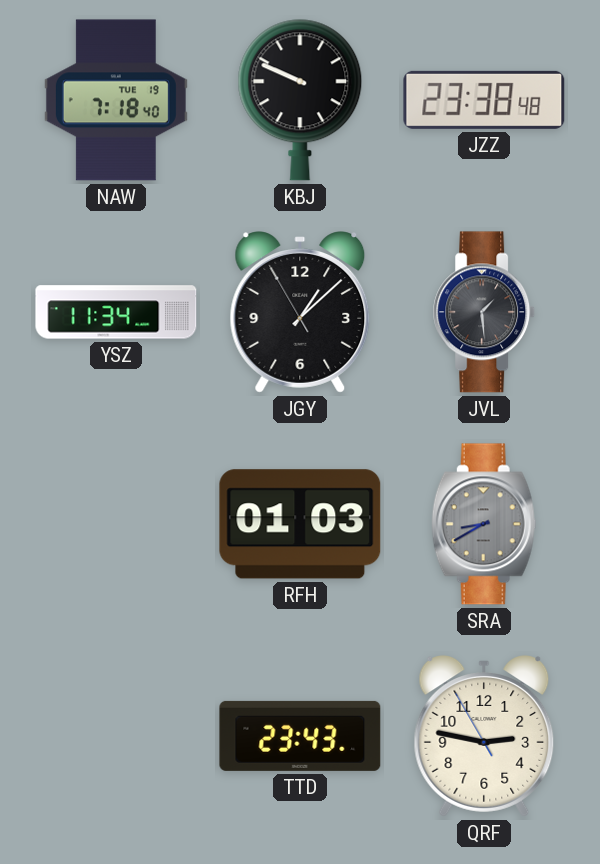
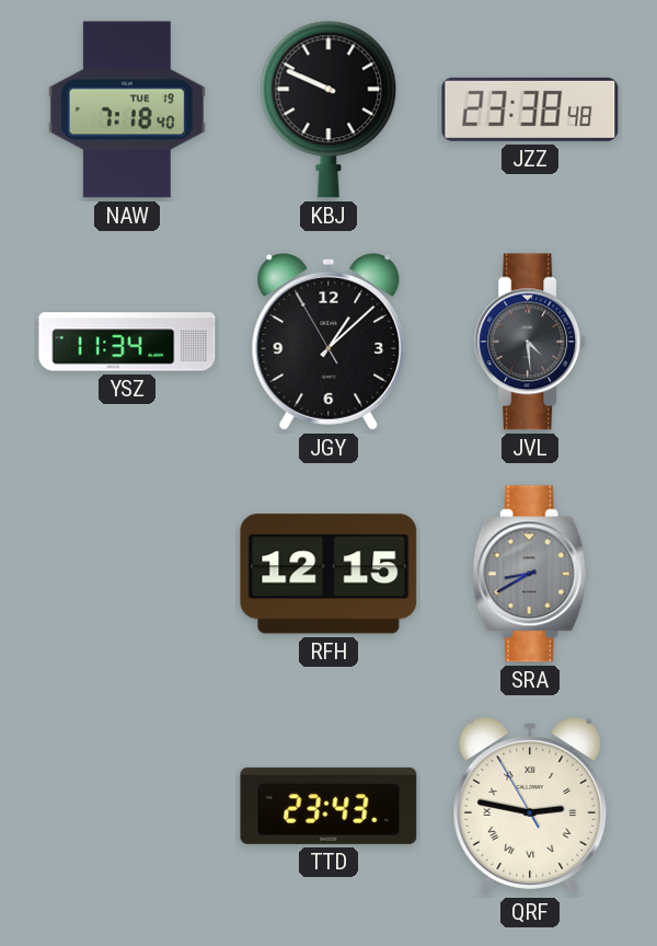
JVL: 1:29 -> 4:29 (531, 342)
RFH: 01:03 -> 12:15 (328, 574)
QRF numerals: Arabic -> Roman (530, 806)
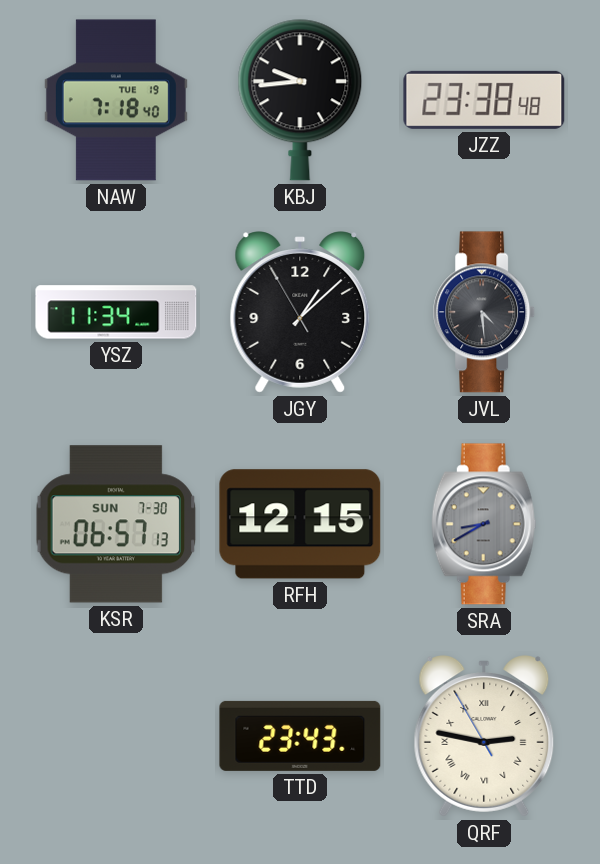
KBJ: 9:49 -> 9:44 (300, 100)
KSR: none -> 06:57 (116, 524)
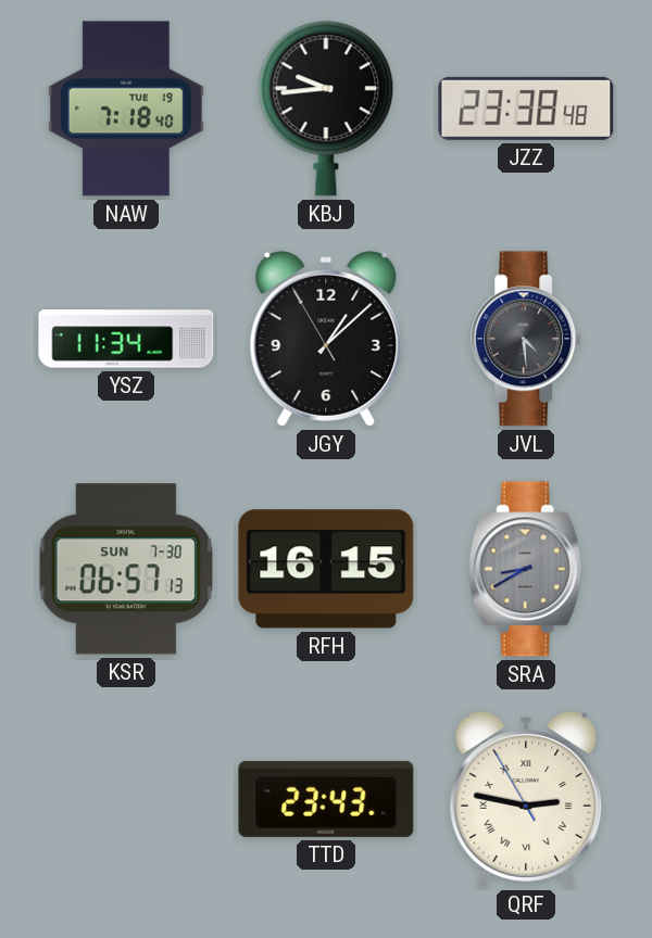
RFH: 12:15 -> 16:15 (326, 569)
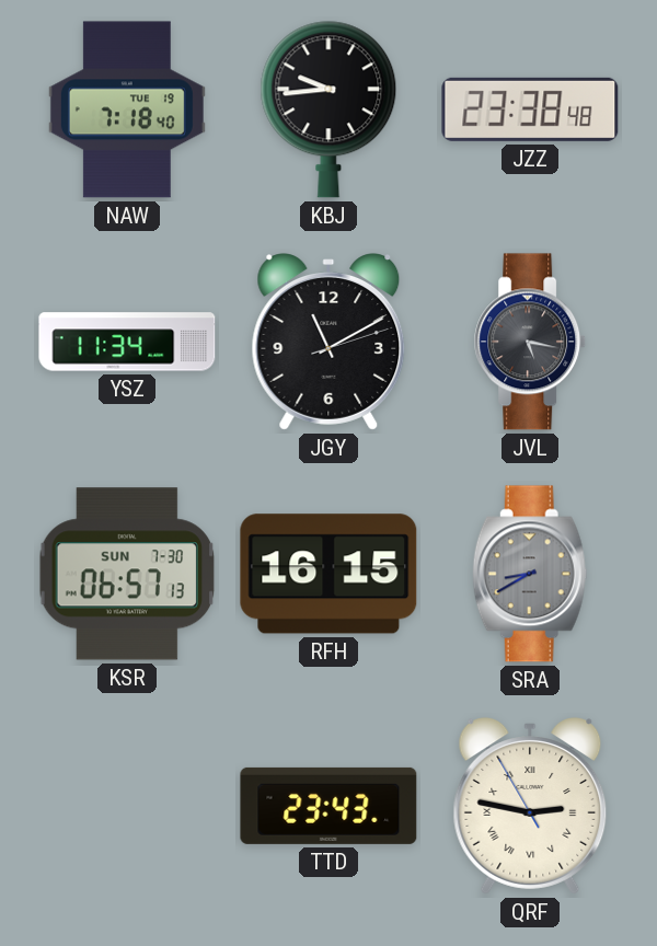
JGY: 1:07 -> 11:10 (328, 342)
JVL: 4:29 -> 5:17 (531, 342)
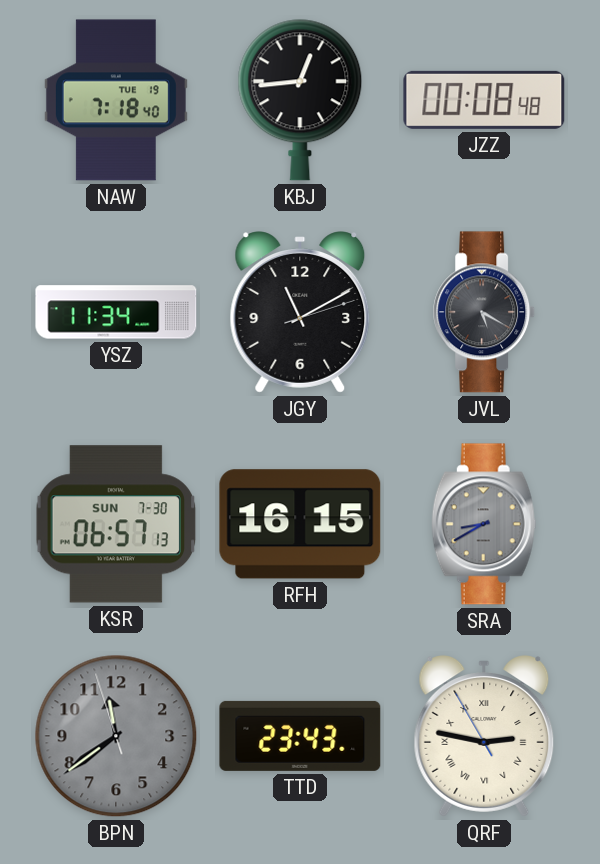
KBJ: 9:44 -> 12:44 (300, 100)
JZZ: 23:38 -> 00:08 (484, 100)
JVL: 5:17 -> 5:20 (485, 312)
BPN: none -> 11:38 (116, 736)
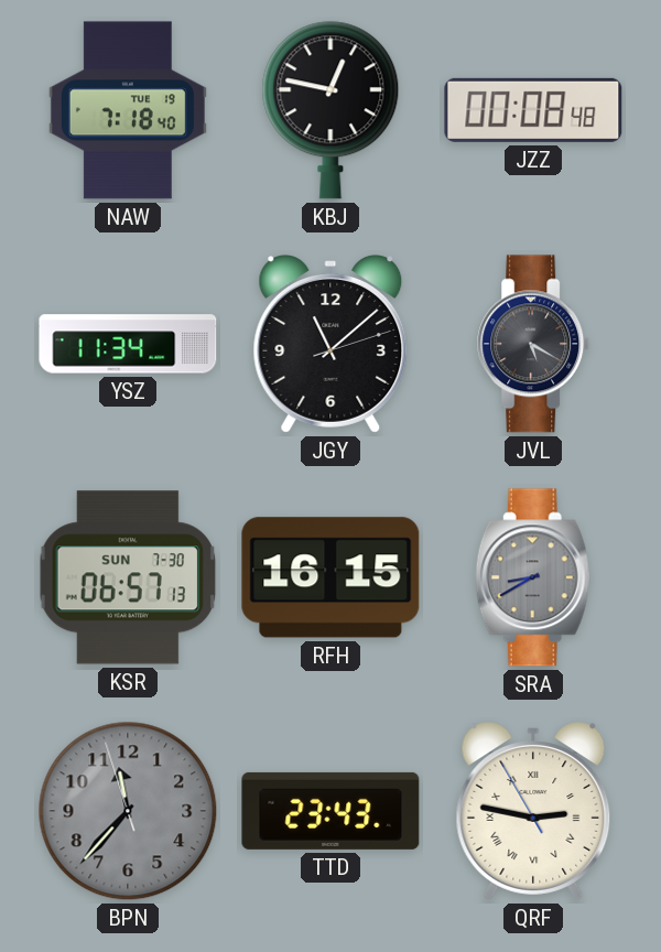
KBJ: 12:44 -> 12:47 (330, 110)
JGY: 11:10 -> 11:08 (330, 344)
BPN: 11:38 -> 11:36 (128, 811)
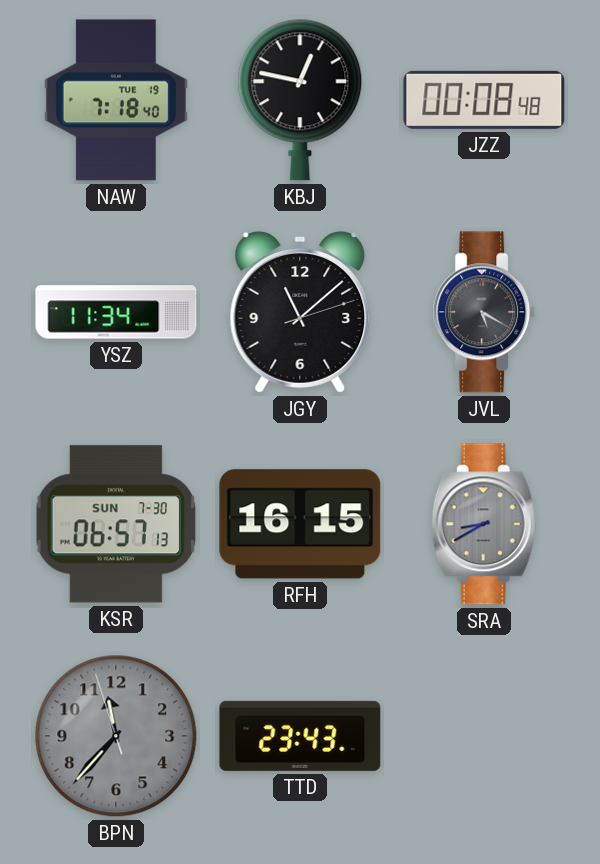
QRF: 2:46 -> none (533, 811)
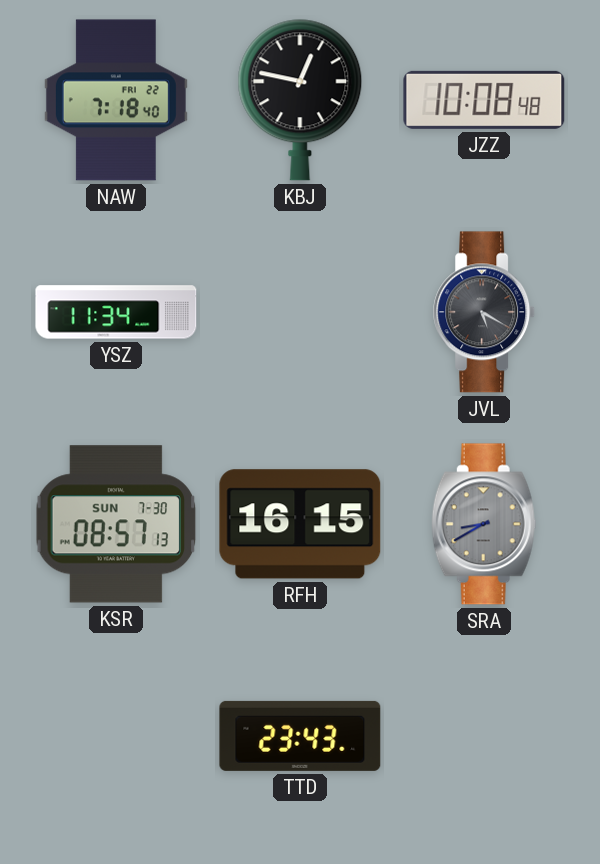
NAW date: TUE 19 -> FRI 22 (116, 100)
JZZ: 00:08 -> 10:08 (484, 100)
JGY: 11:08 -> none (300, 312)
KSR: 06:57 -> 08:57 (116, 524)
BPN: 11:36 -> none (116, 736)
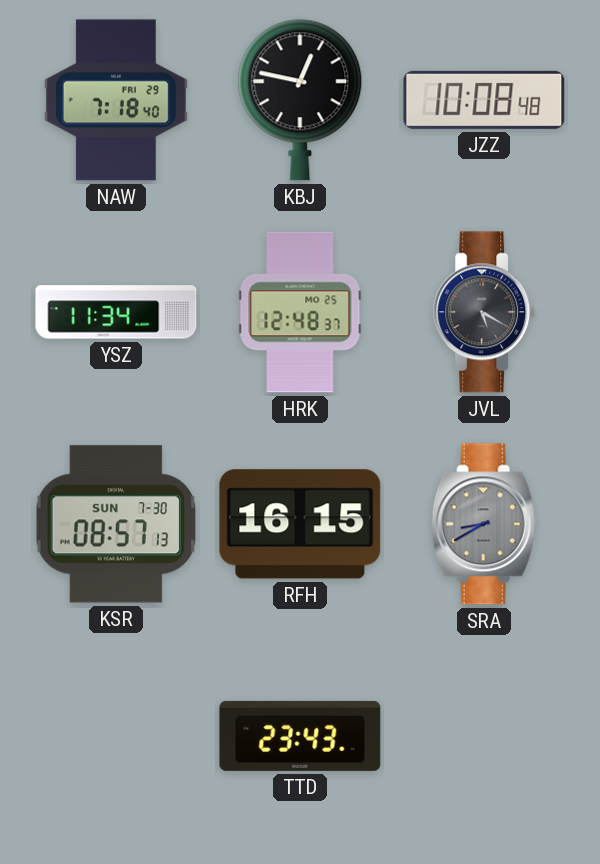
NAW date: FRI 22 -> FRI 29 (116, 100)
HRK: none -> 12:48 (300, 312)
